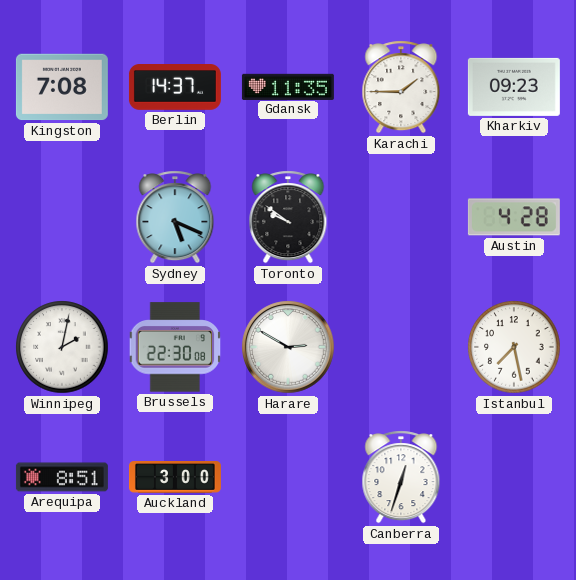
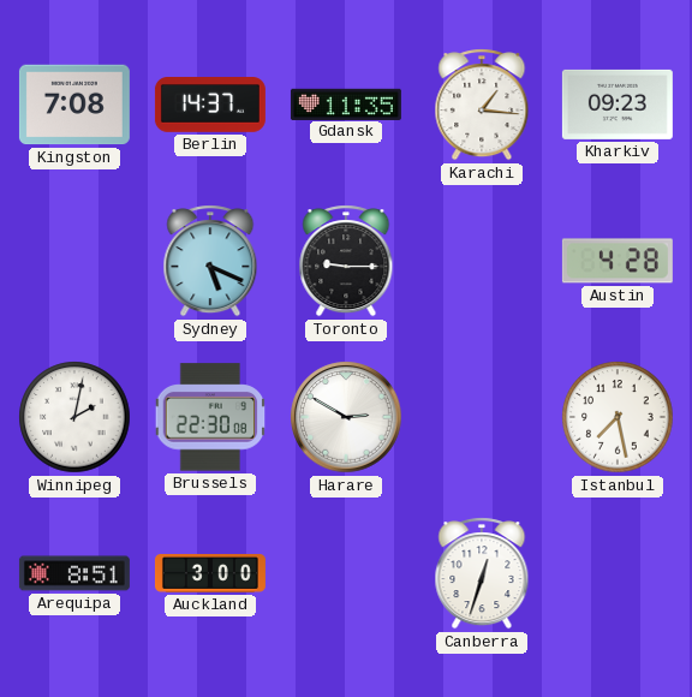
Karachi: 1:45 -> 1:16 (482, 105)
Toronto: 9:51 -> 9:15 (346, 261)
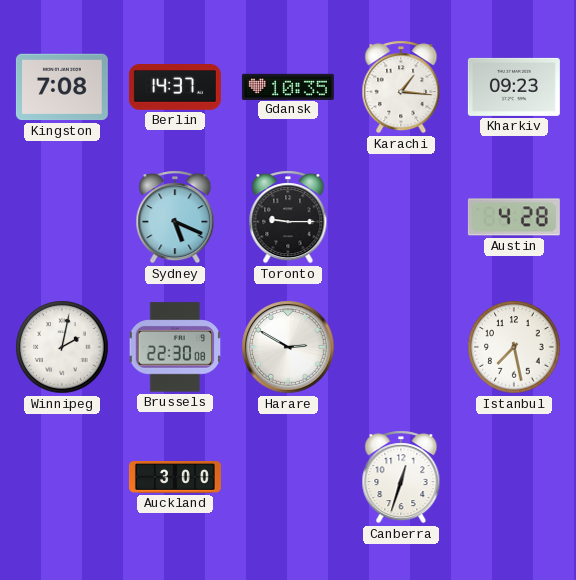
Gdansk: 11:35 -> 10:35 (288, 86)
Arequipa: 8:51 -> none (74, 573)
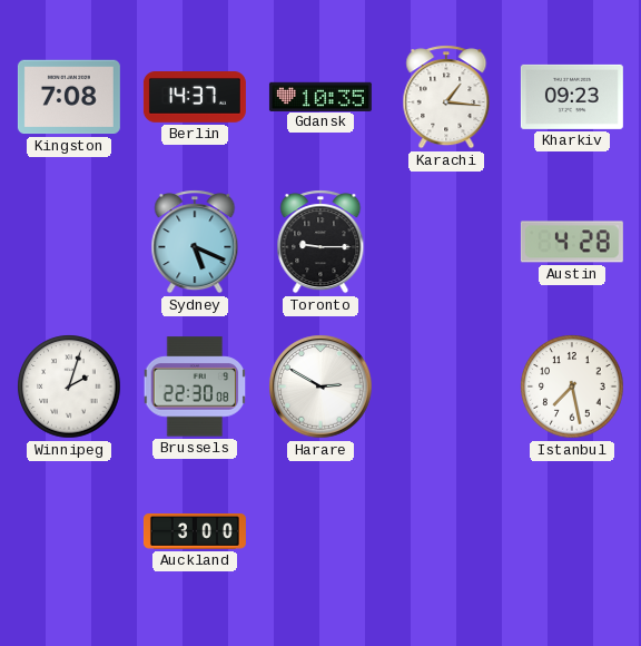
Winnipeg: 2:02 -> 2:03 (69, 386)
Canberra: 12:33 -> none (401, 477)
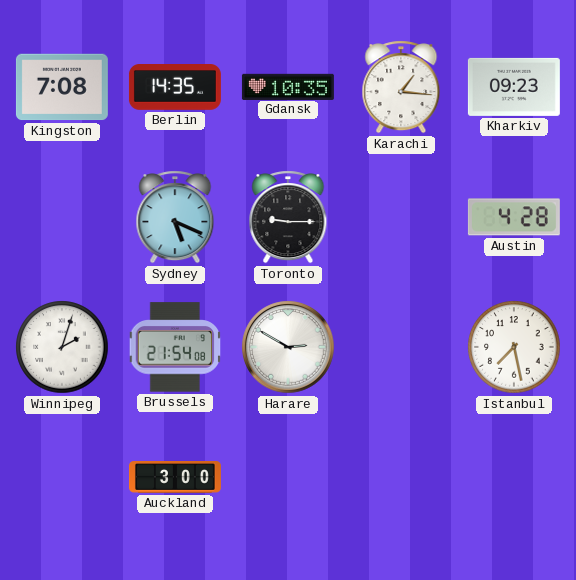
Berlin: 14:37 -> 14:35 (175, 87)
Brussels: 22:30 -> 21:54 (175, 347)
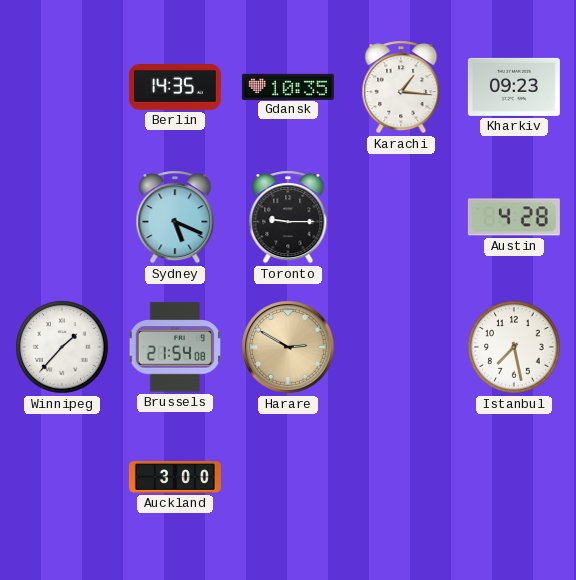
Kingston: 7:08 -> none (62, 87)
Winnipeg: 2:03 -> 1:37 (62, 347)
Harare dial: white -> champagne (288, 347)
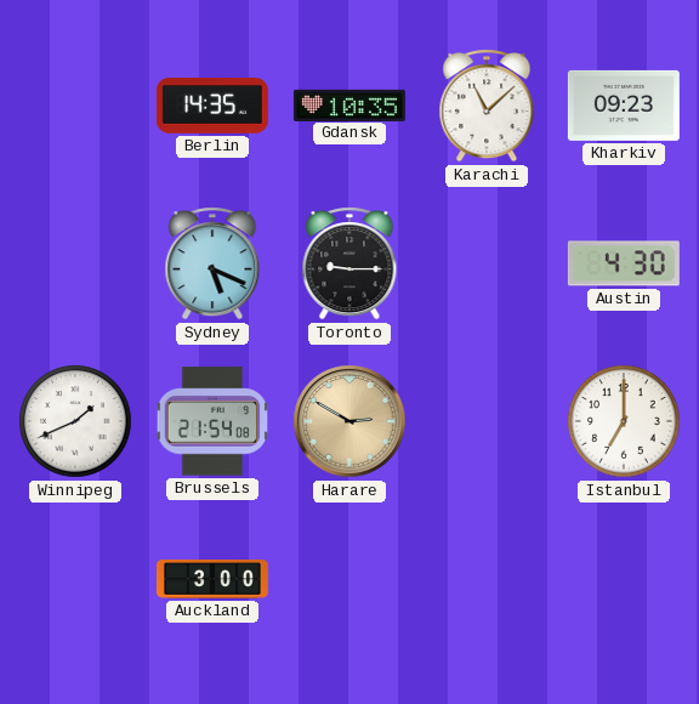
Karachi: 1:16 -> 11:08 (487, 106)
Austin: 4:28 -> 4:30 (624, 263)
Winnipeg: 1:37 -> 1:41 (75, 421)
Istanbul: 7:28 -> 7:00 (624, 421)
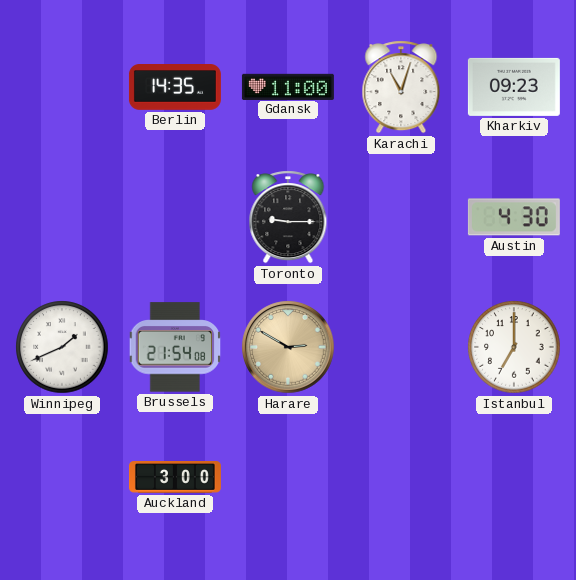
Gdansk: 10:35 -> 11:00 (288, 86)
Karachi: 11:08 -> 11:03 (401, 87)
Sydney: 5:19 -> none (212, 263)
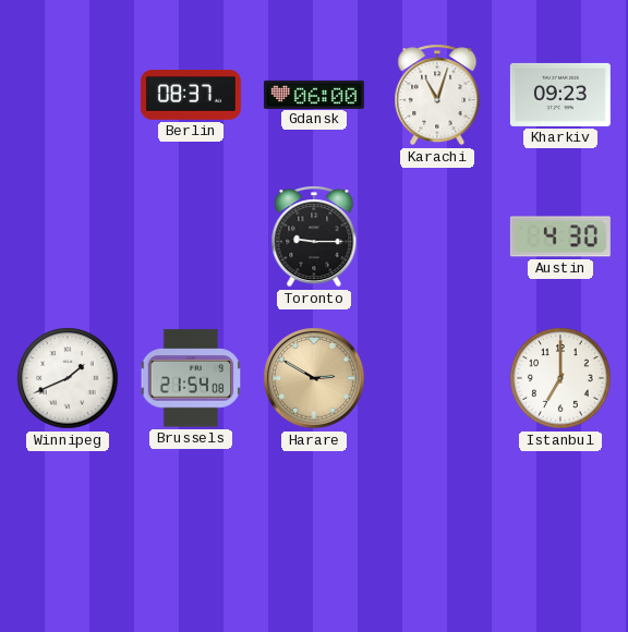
Berlin: 14:35 -> 08:37 (191, 95)
Gdansk: 11:00 -> 06:00 (314, 94)
Auckland: 3:00 -> none (175, 478)
